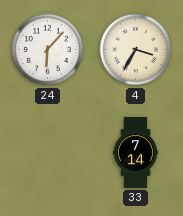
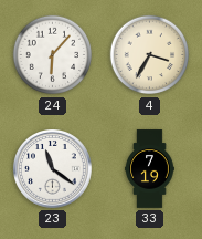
23: none -> 11:21 (53, 169)
33: 7:14 -> 7:19 (150, 169)
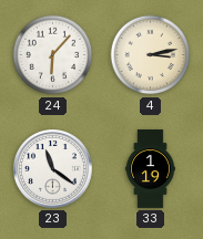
4: 3:35 -> 3:13 (151, 55)
33: 7:19 -> 1:19 (151, 169)
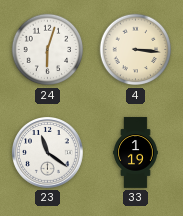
24: 6:07 -> 6:03 (48, 50)
4: 3:13 -> 3:16 (136, 50)
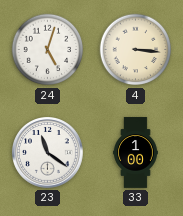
24: 6:03 -> 5:03 (48, 50)
33: 1:19 -> 1:00 (136, 153)
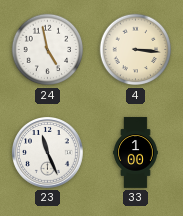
24: 5:03 -> 4:58 (48, 50)
23: 11:21 -> 11:26 (48, 153)
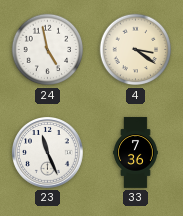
4: 3:16 -> 3:21 (136, 50)
33: 1:00 -> 7:36 (136, 153)
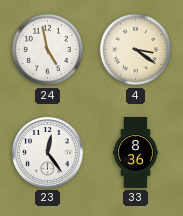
23: 11:26 -> 12:24 (48, 153)
33: 7:36 -> 8:36 (136, 153)
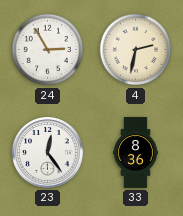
24: 4:58 -> 2:55 (48, 50)
4: 3:21 -> 2:32 (136, 50)
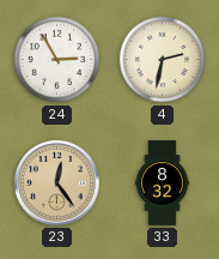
23 dial: white -> champagne (57, 183)
33: 8:36 -> 8:32 (163, 183)
